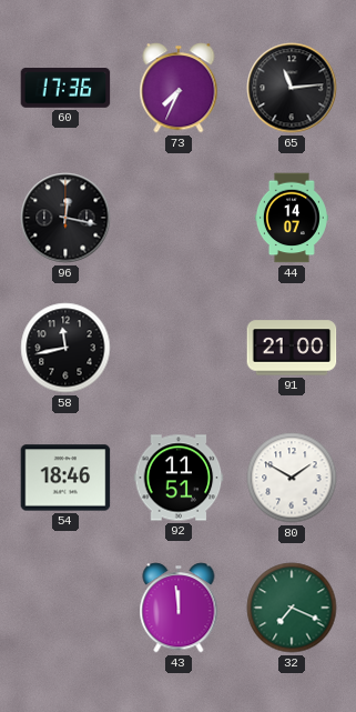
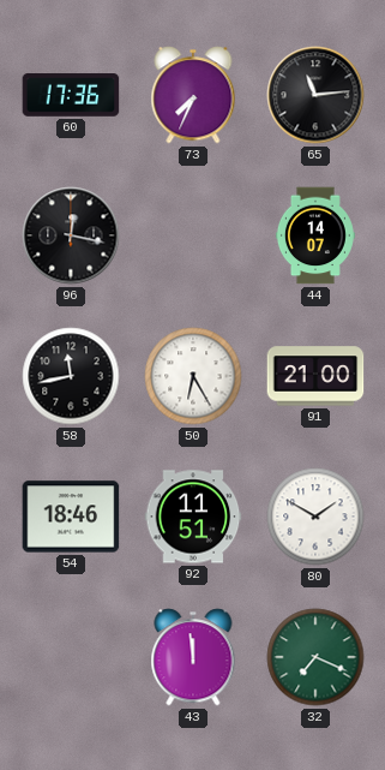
50: none -> 6:25 (193, 376)
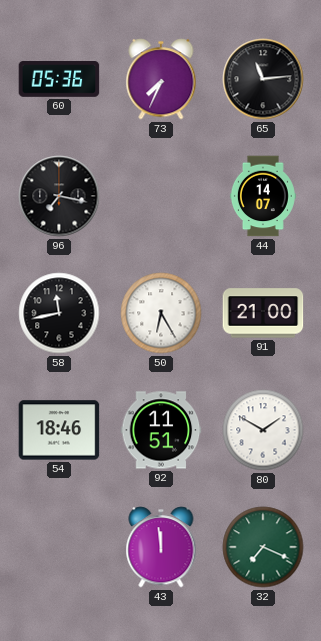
60: 17:36 -> 05:36 (59, 80)
96: 12:17 -> 7:17 (59, 196)
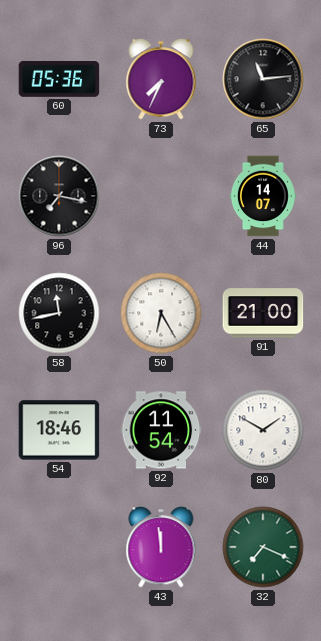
92: 11:51 -> 11:54 (161, 430)
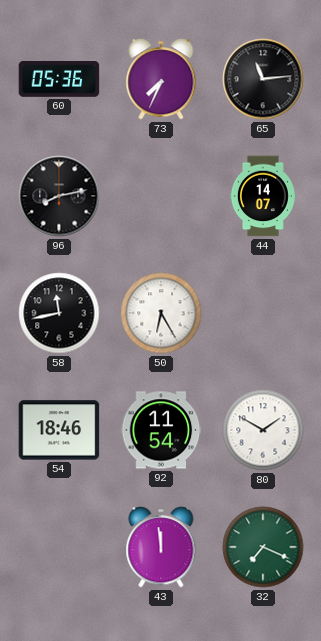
96: 7:17 -> 8:13 (59, 196)
91: 21:00 -> none (263, 313)
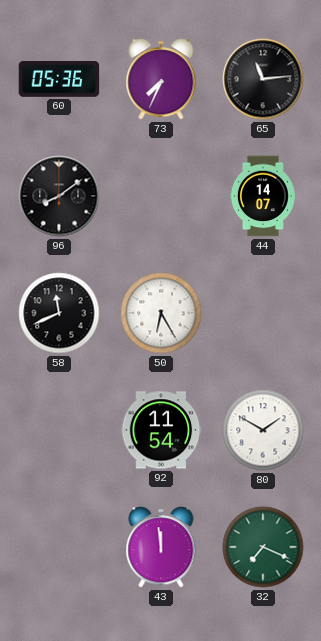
96: 8:13 -> 8:09 (59, 196)
58: 11:43 -> 11:41 (59, 313)
54: 18:46 -> none (59, 430)
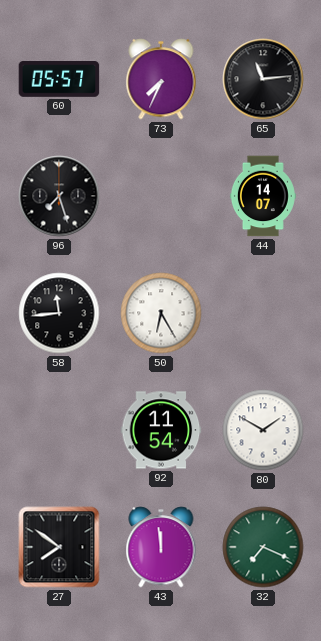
60: 05:36 -> 05:57 (59, 80)
96: 8:09 -> 7:27 (59, 196)
58: 11:41 -> 11:44 (59, 313)
27: none -> 7:51 (59, 547)
